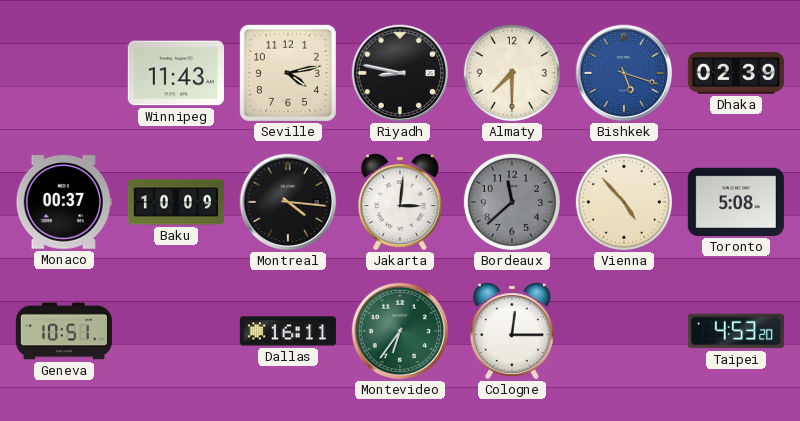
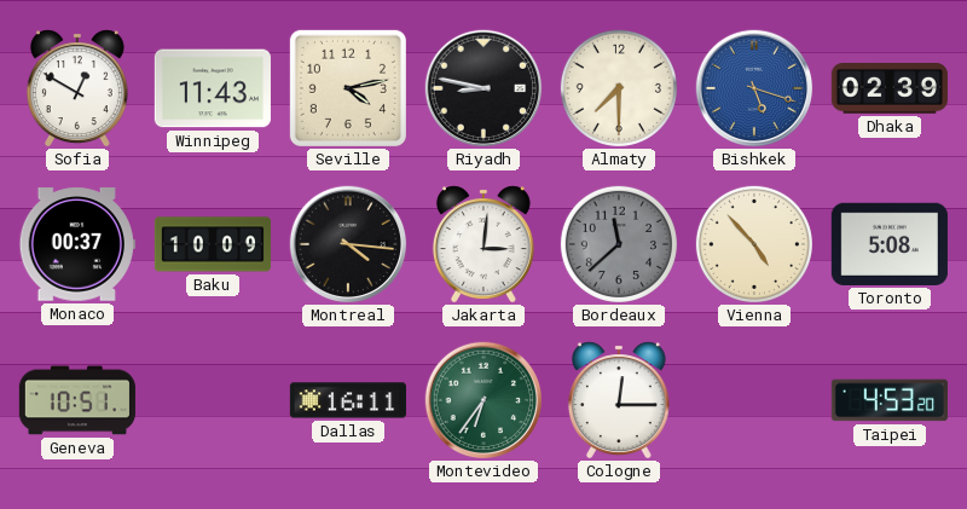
Sofia: none -> 12:50 (77, 88)
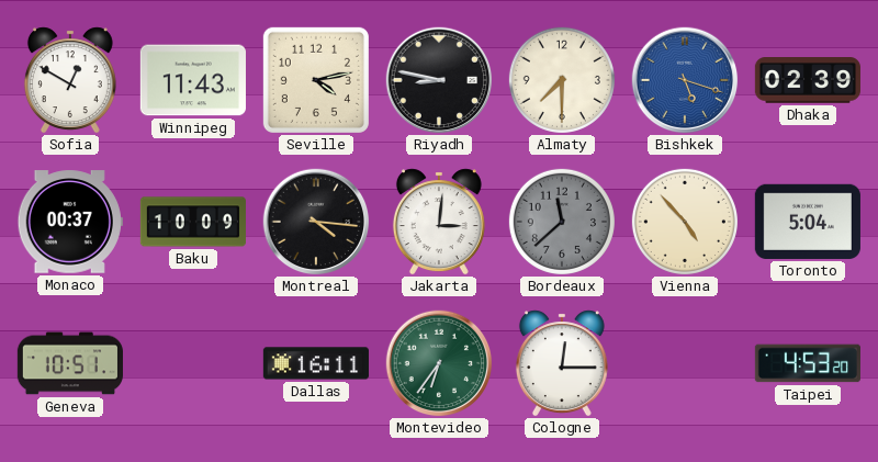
Toronto: 5:08 -> 5:04 (808, 222)
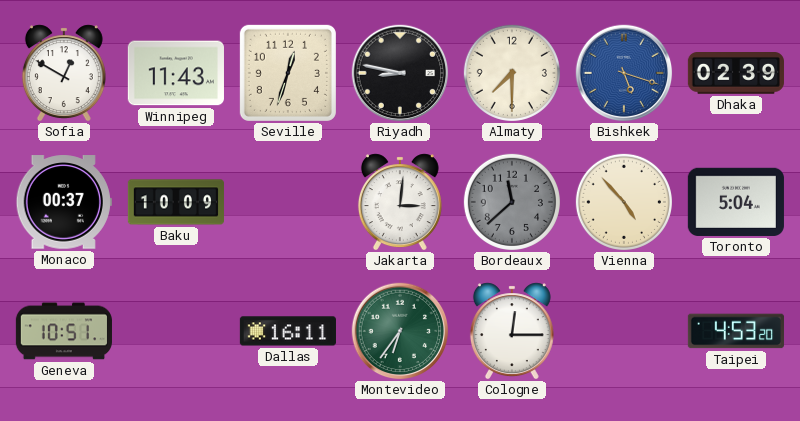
Seville: 4:13 -> 12:33 (288, 73)
Montreal: 4:16 -> none (316, 222)
